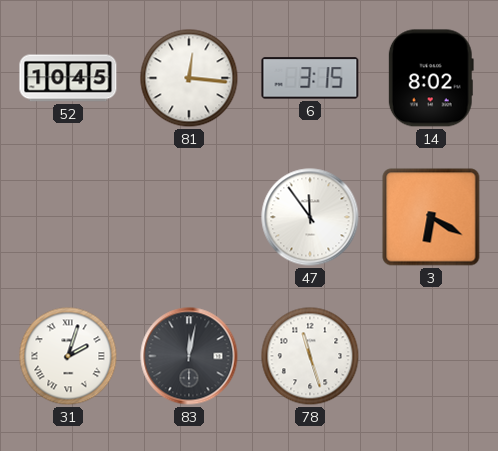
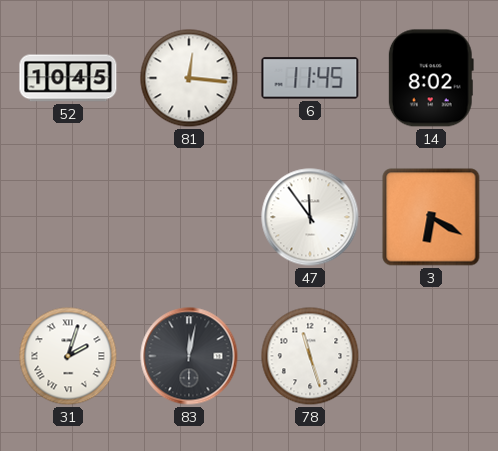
6: 3:15 -> 11:45 (310, 78)
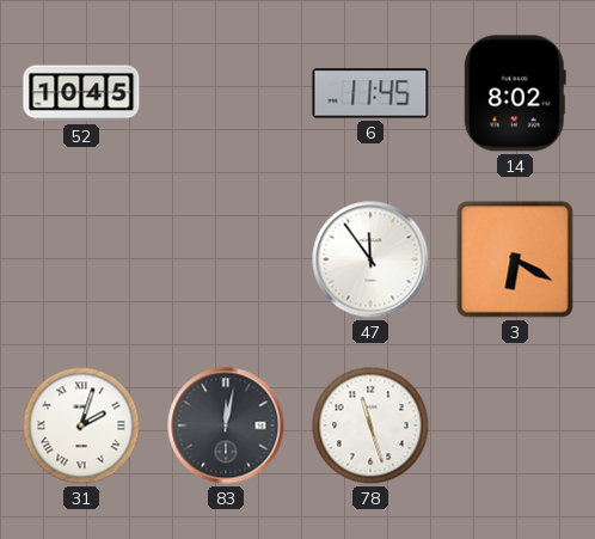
81: 12:16 -> none (189, 78)
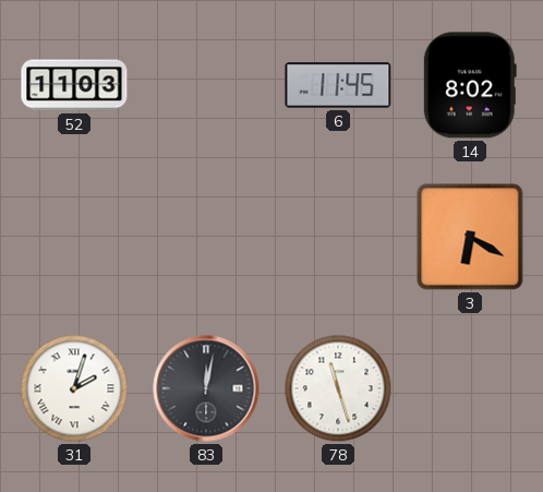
52: 10:45 -> 11:03 (74, 85)
47: 11:54 -> none (370, 259)
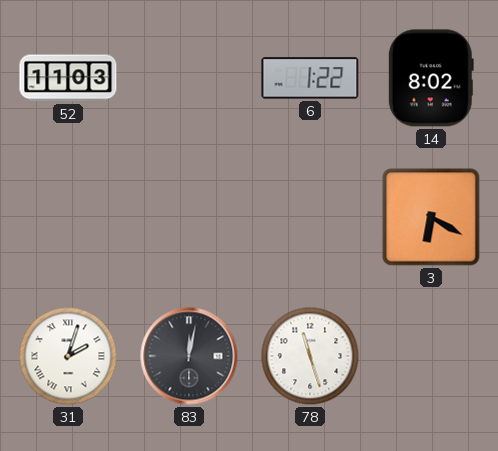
6: 11:45 -> 1:22 (310, 78)
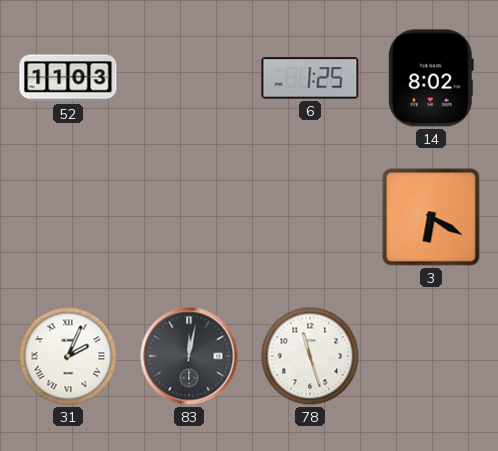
6: 1:22 -> 1:25 (310, 78)
31: 2:03 -> 2:04 (68, 356)
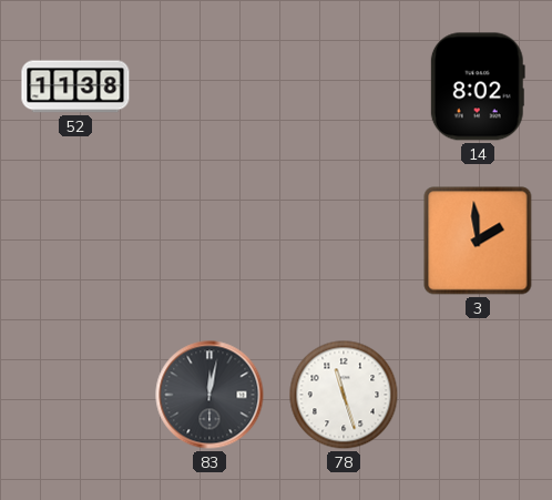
52: 11:03 -> 11:38 (75, 86)
6: 1:25 -> none (310, 78)
3: 6:20 -> 1:59 (478, 241)
31: 2:04 -> none (68, 356)
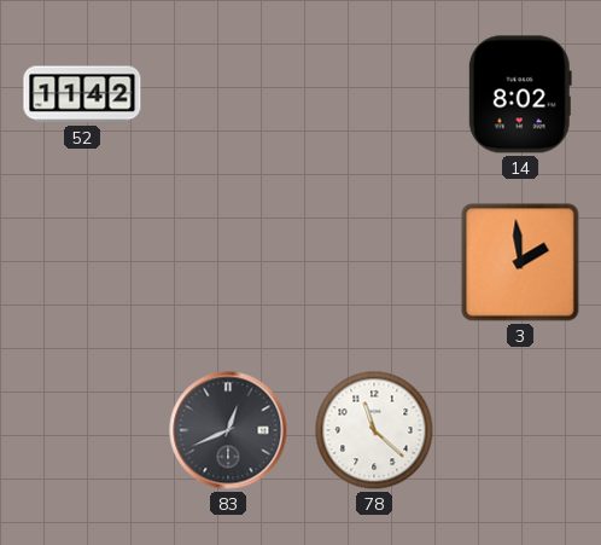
52: 11:38 -> 11:42 (82, 94)
83: 12:02 -> 12:41 (228, 430)
78: 11:27 -> 11:22 (374, 430)
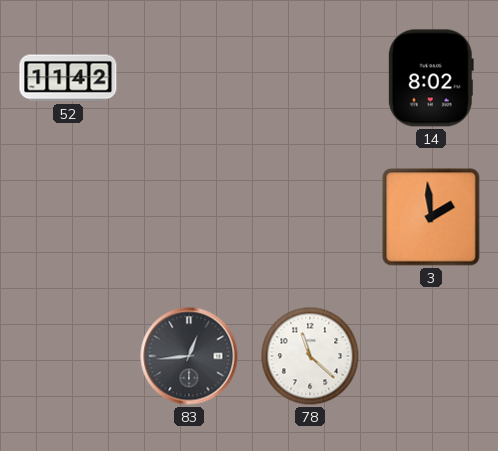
83: 12:41 -> 12:44 (189, 356)
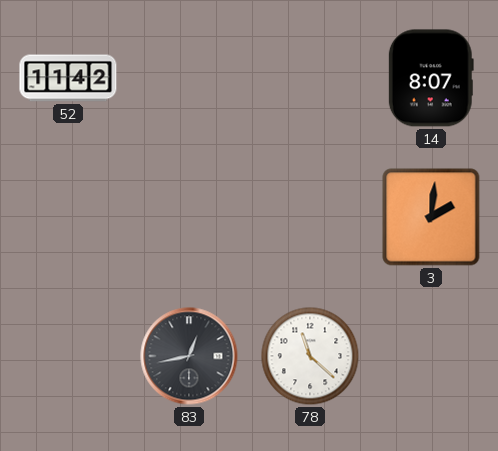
14: 8:02 -> 8:07 (431, 78)
3: 1:59 -> 2:01 (431, 217)
83: 12:44 -> 12:43 (189, 356)
